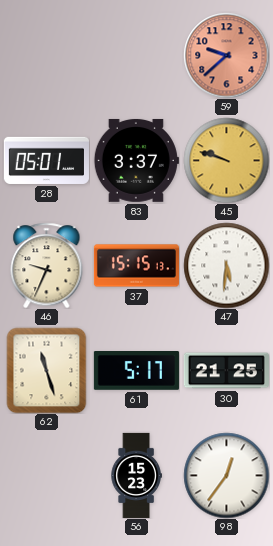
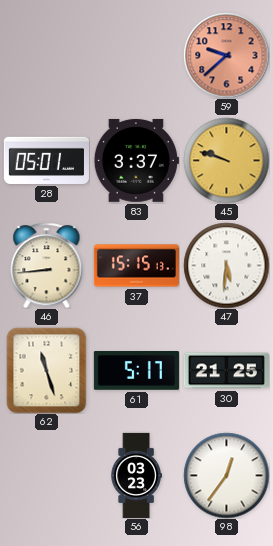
46: 9:34 -> 8:44 (47, 265)
56: 15:23 -> 03:23 (136, 475)
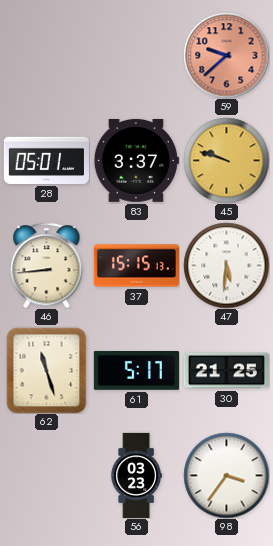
98: 12:36 -> 3:36 (226, 475)
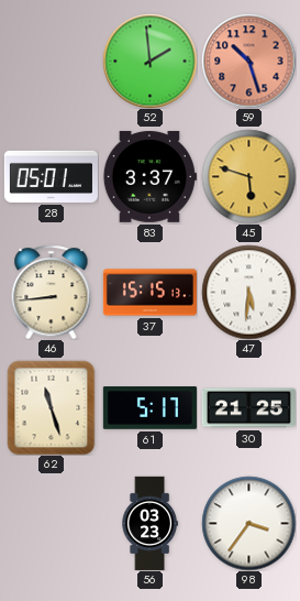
52: none -> 1:59 (149, 61)
59: 9:38 -> 10:27 (248, 61)
45: 9:48 -> 5:48 (248, 176)
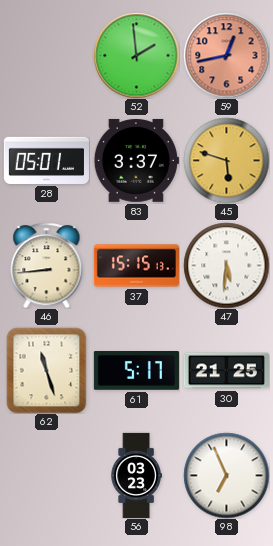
59: 10:27 -> 12:43 (226, 55)
98: 3:36 -> 6:56 (226, 475)
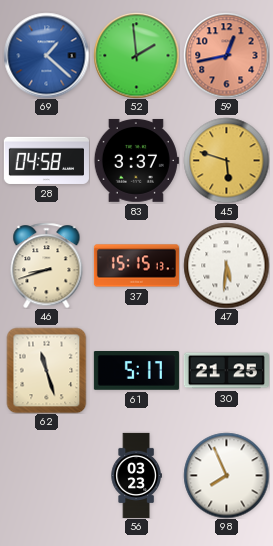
69: none -> 1:22 (46, 55)
28: 05:01 -> 04:58 (46, 160)
46: 8:44 -> 8:42 (47, 265)
98: 6:56 -> 7:56 (226, 475)
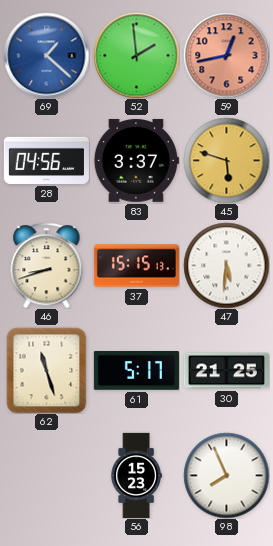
28: 04:58 -> 04:56 (46, 160)
56: 03:23 -> 15:23 (136, 475)
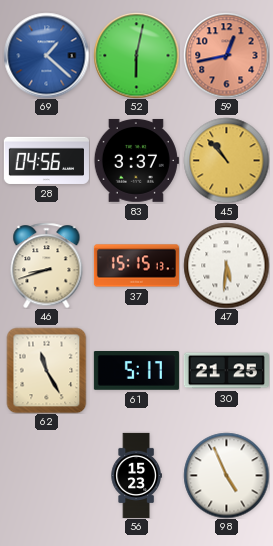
52: 1:59 -> 6:02 (136, 55)
45: 5:48 -> 10:53 (226, 160)
62: 11:27 -> 11:25 (47, 370)
98: 7:56 -> 4:56 (226, 475)
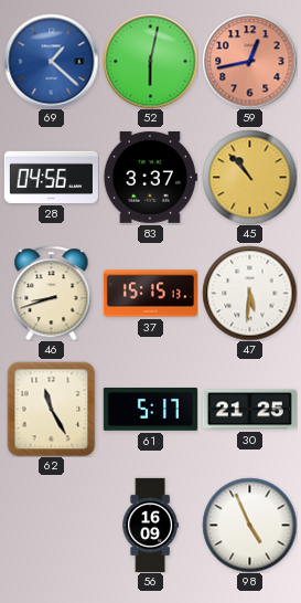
56: 15:23 -> 16:09 (150, 525)
